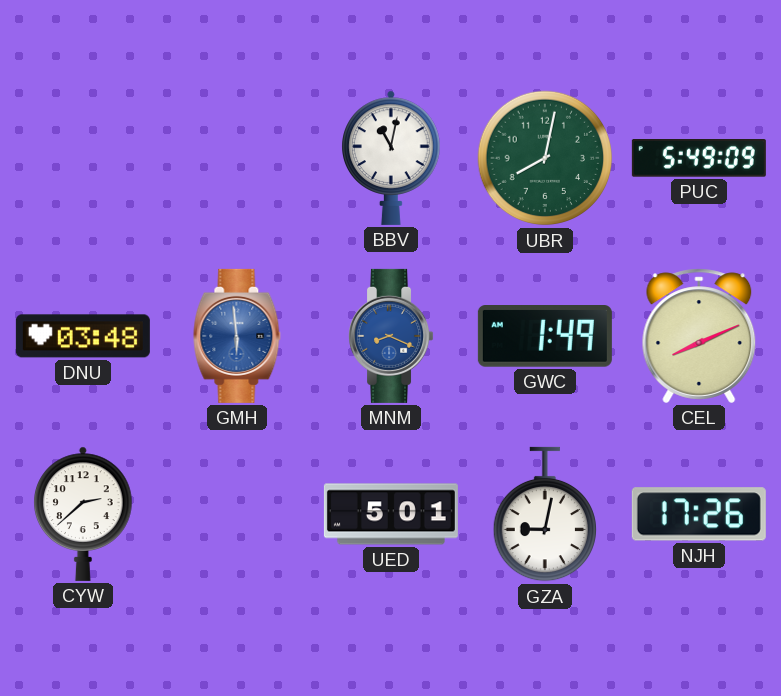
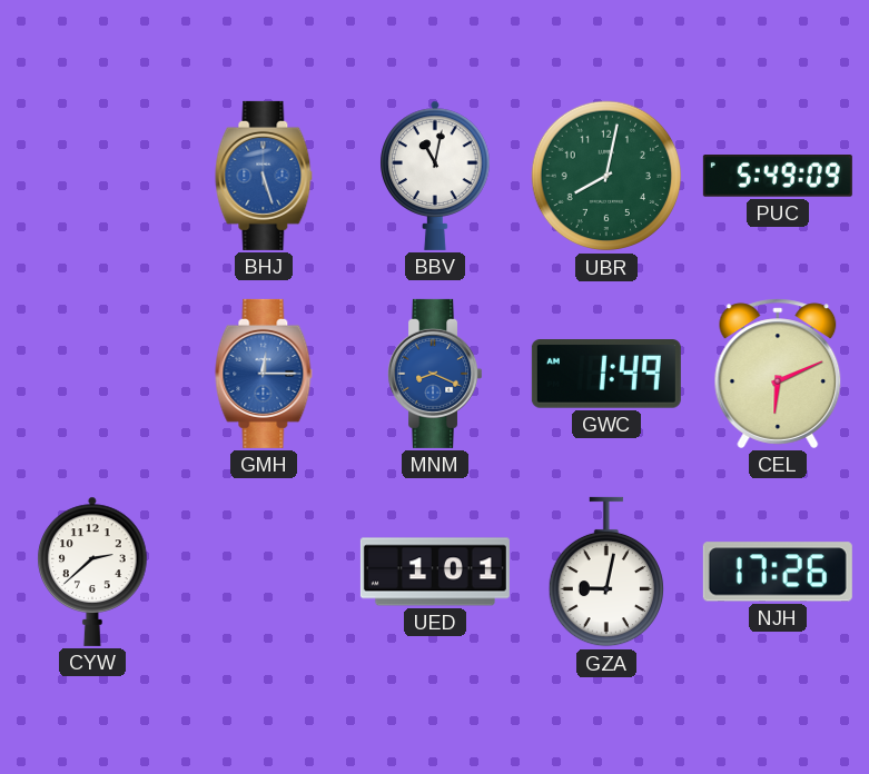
BHJ: none -> 5:27 (264, 176)
DNU: 03:48 -> none (83, 336)
GMH: 5:59 -> 12:15 (264, 374)
CEL: 8:11 -> 6:11 (778, 374)
UED: 5:01 -> 1:01 (435, 572)
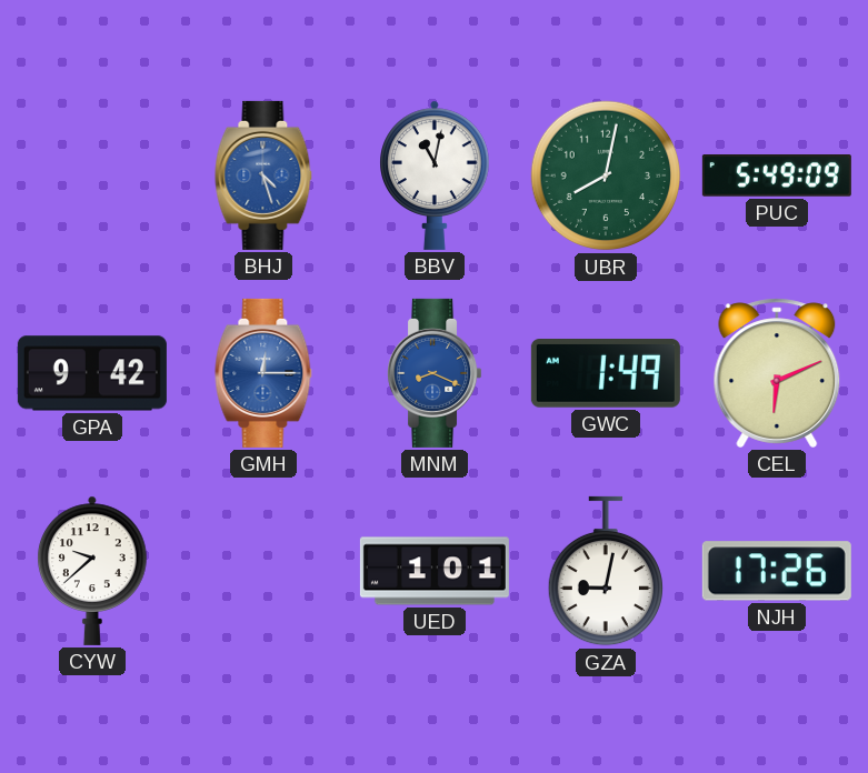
BHJ: 5:27 -> 4:27 (263, 175)
GPA: none -> 9:42 (92, 373)
CYW: 2:38 -> 9:38 (92, 571)
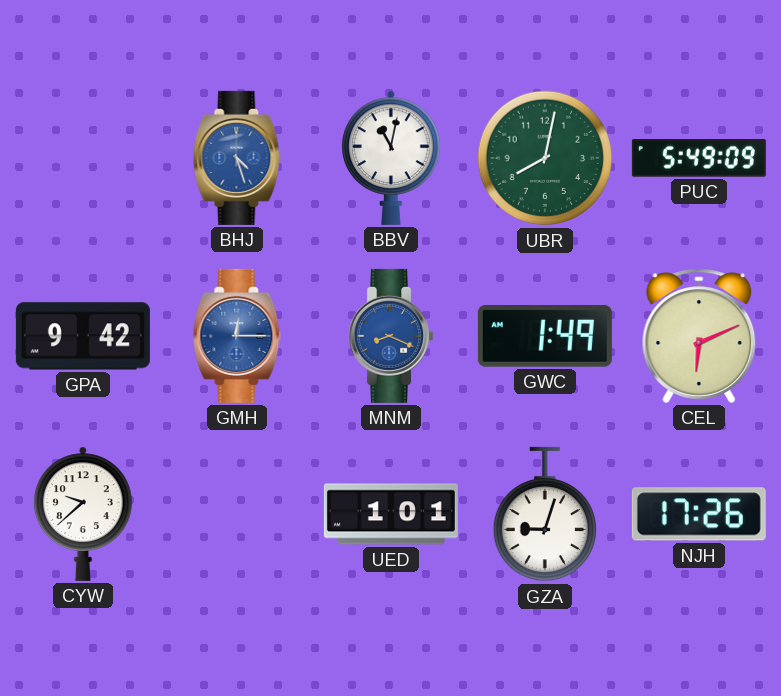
GZA: 9:02 -> 9:03 (545, 514)
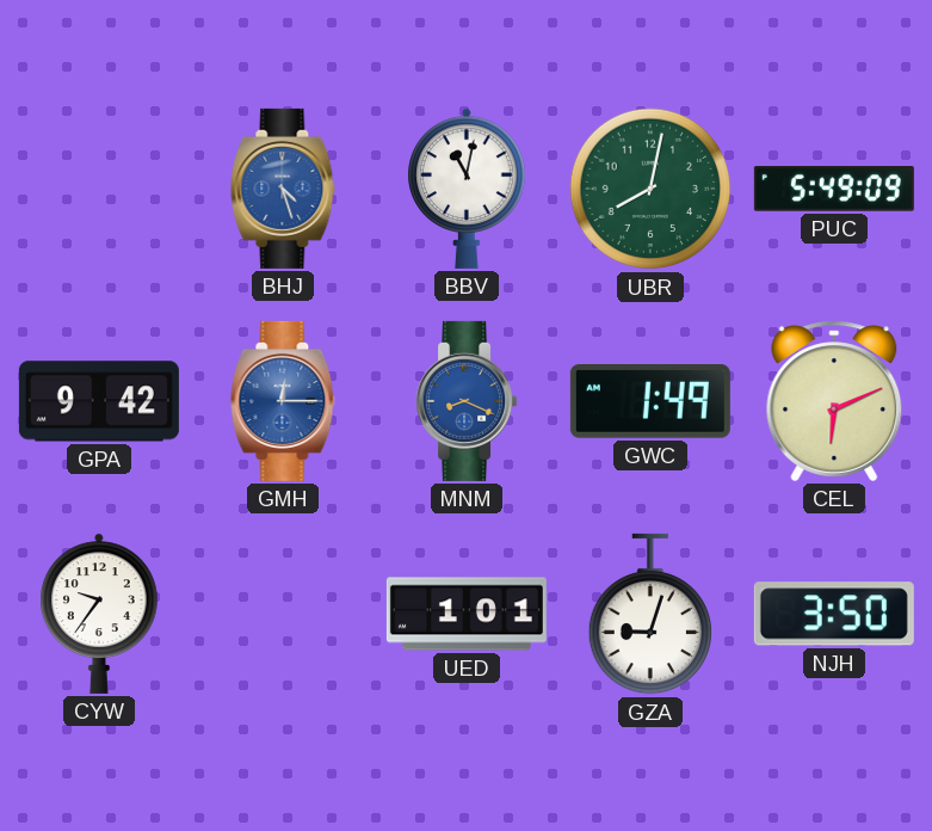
CYW: 9:38 -> 9:36 (99, 614)
NJH: 17:26 -> 3:50 (834, 614)
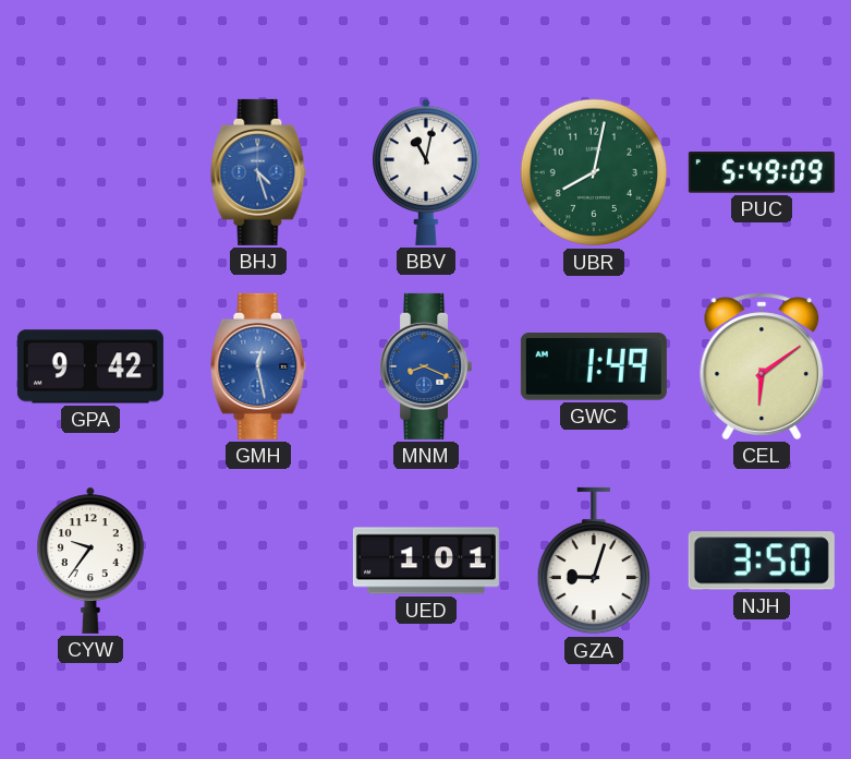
GMH: 12:15 -> 12:28 (258, 366)
CEL: 6:11 -> 6:09 (762, 366)
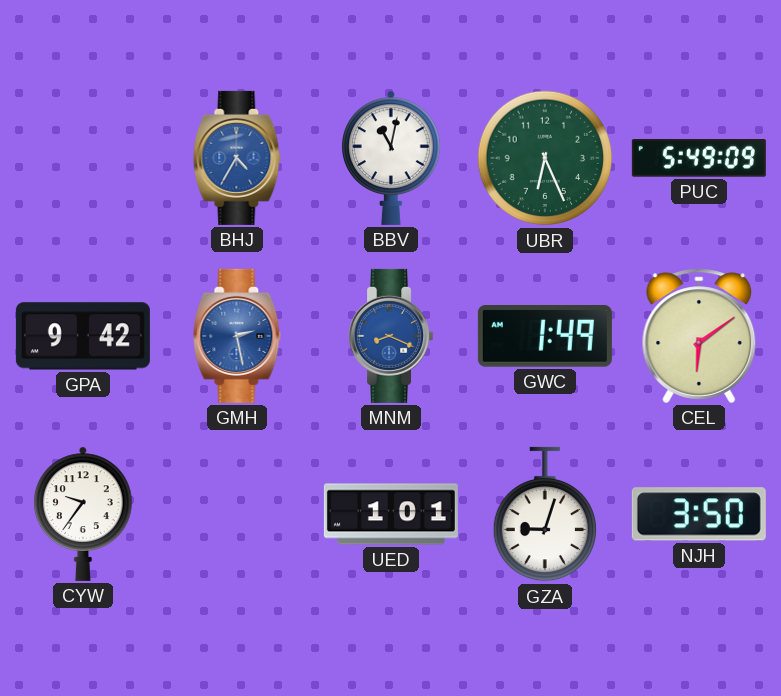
BHJ: 4:27 -> 4:35 (237, 158)
UBR: 8:02 -> 6:26 (545, 158)
GMH: 12:28 -> 2:28 (237, 336)
